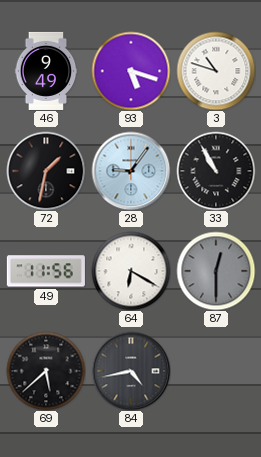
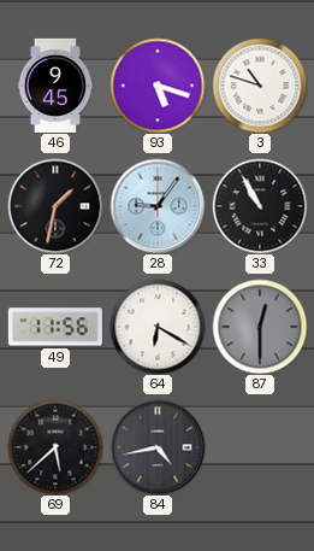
46: 9:49 -> 9:45 (55, 86)
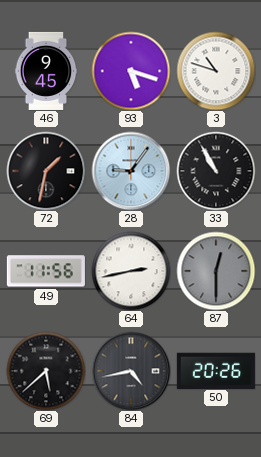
64: 6:20 -> 2:43 (131, 271)
50: none -> 20:26 (216, 370)
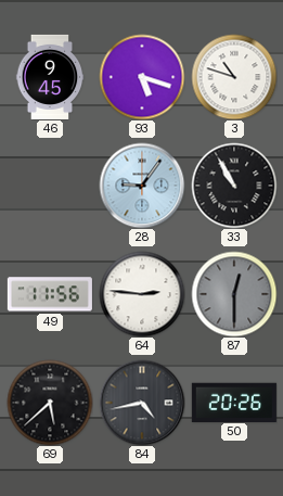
72: 1:32 -> none (46, 171)
64: 2:43 -> 2:46 (142, 294)
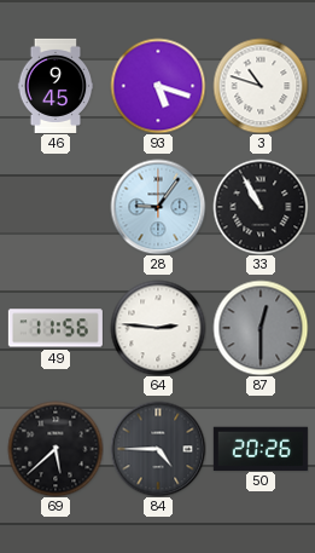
84: 4:43 -> 4:45 (158, 449)
